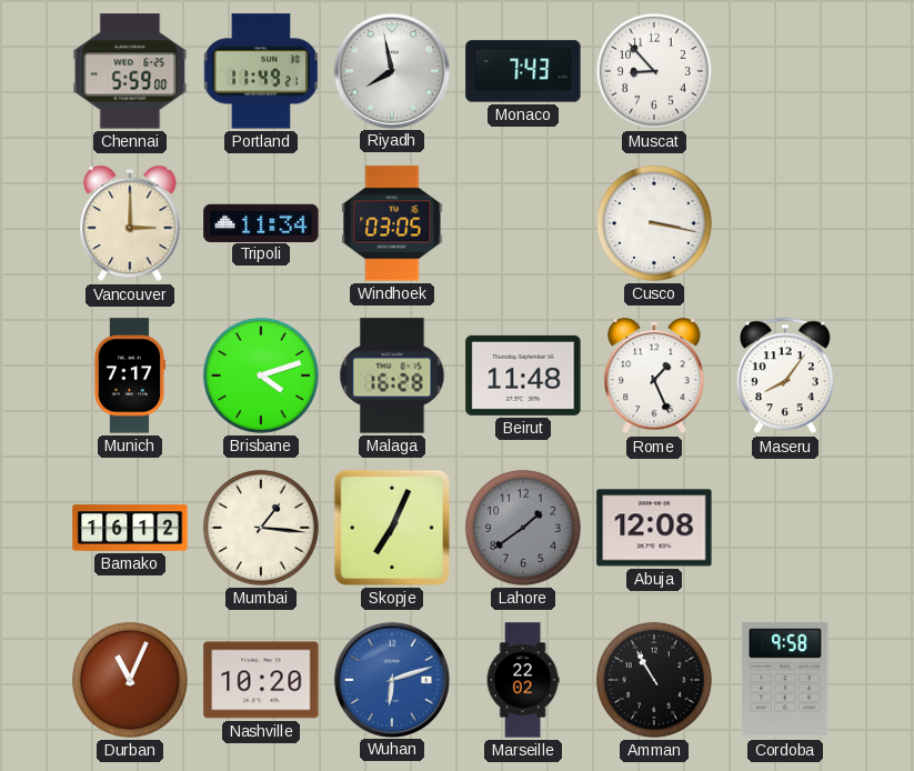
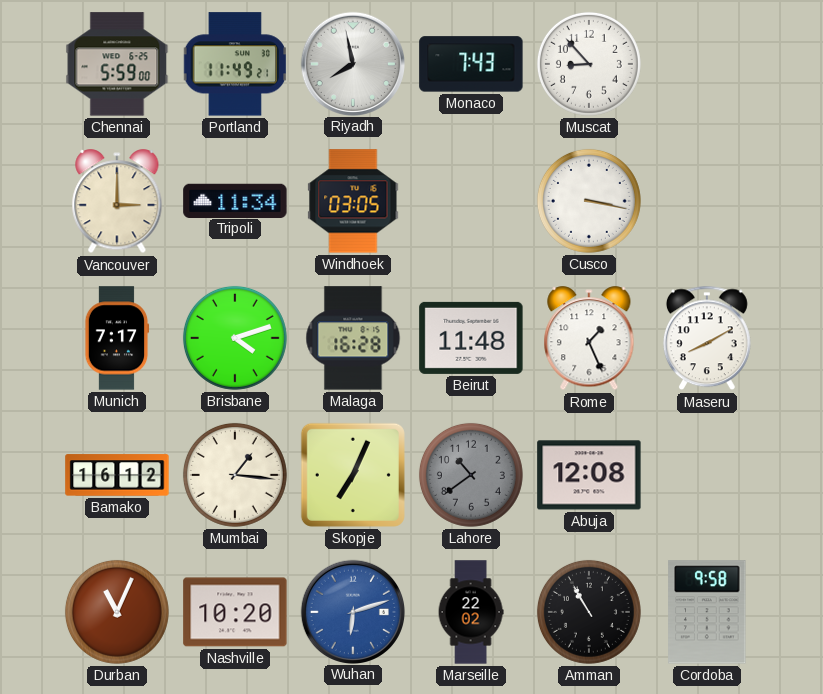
Maseru: 8:06 -> 8:10 (707, 338)
Lahore: 1:39 -> 10:39 (471, 475)
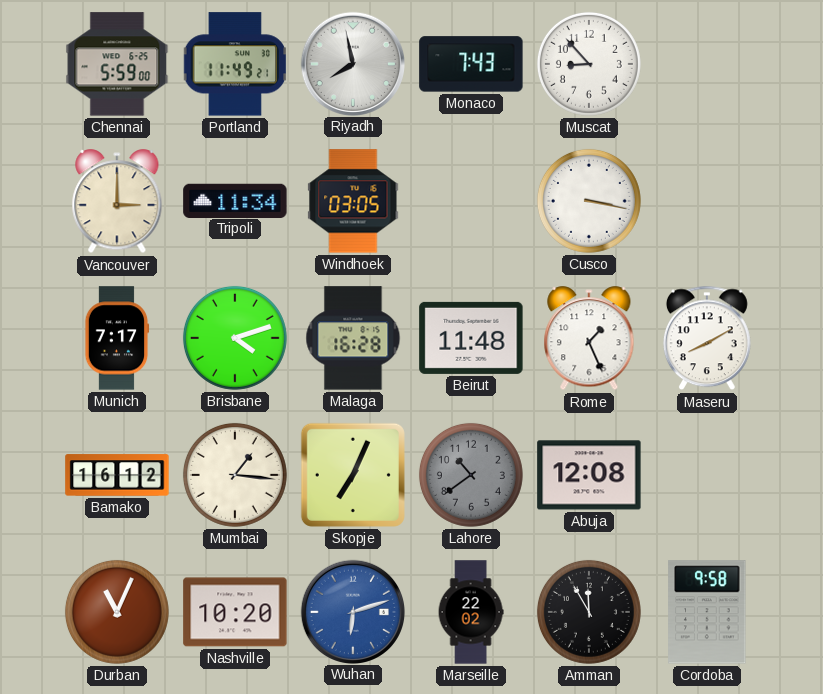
Amman: 10:55 -> 11:55 (589, 612)
